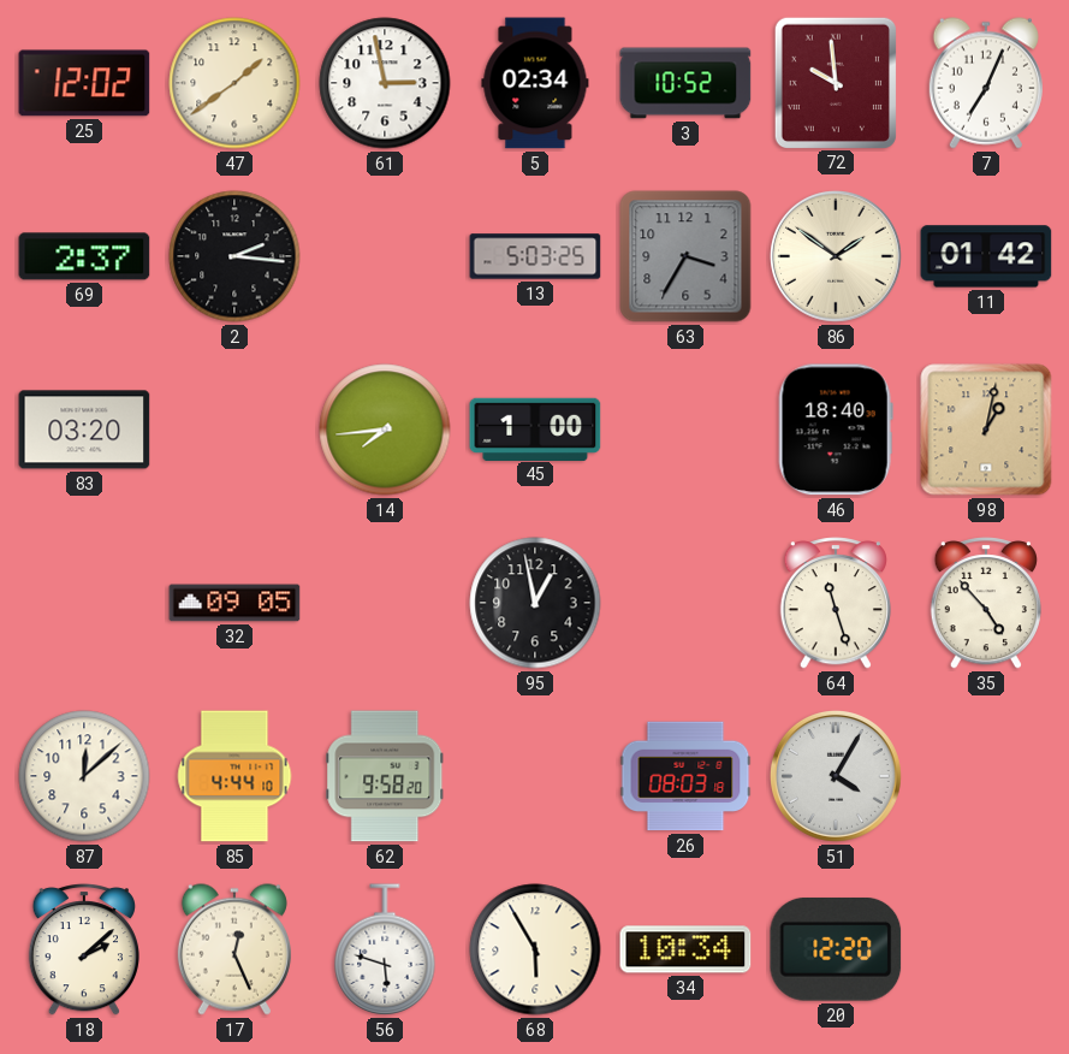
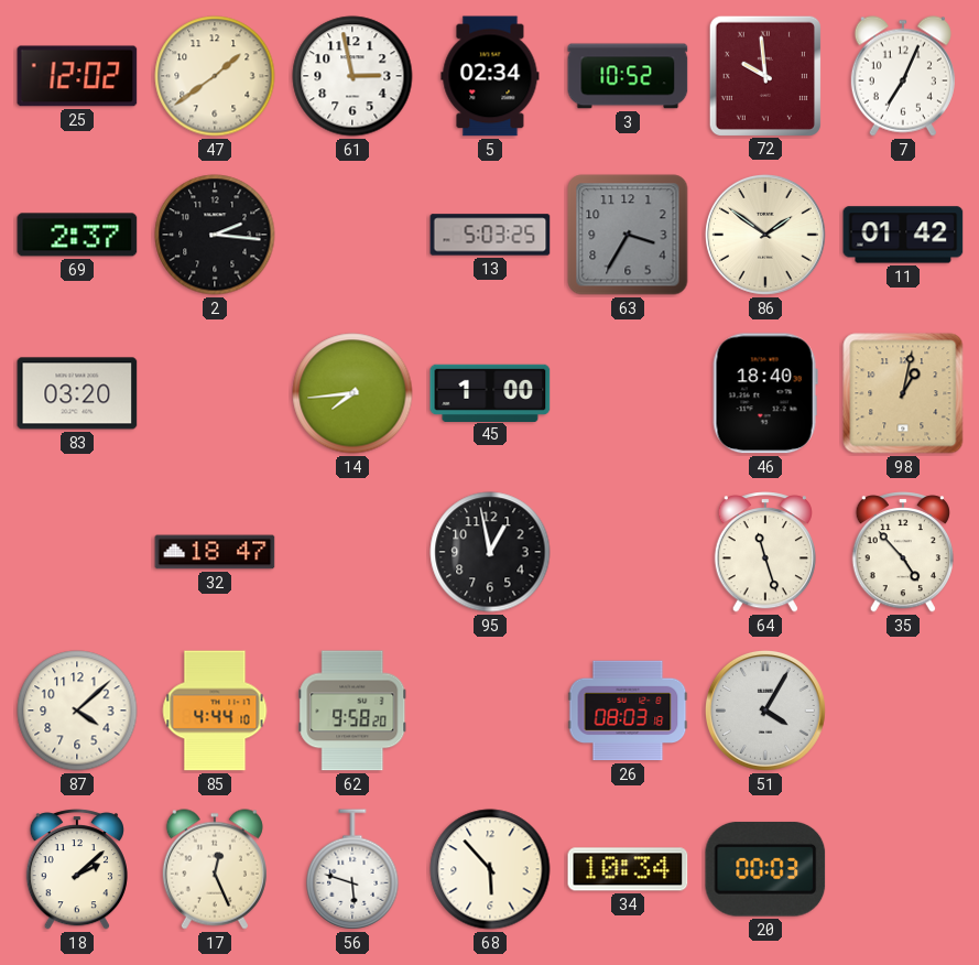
32: 09:05 -> 18:47 (215, 552)
87: 12:08 -> 4:08 (77, 711)
68: 5:55 -> 5:53 (490, 869)
20: 12:20 -> 00:03 (765, 869)
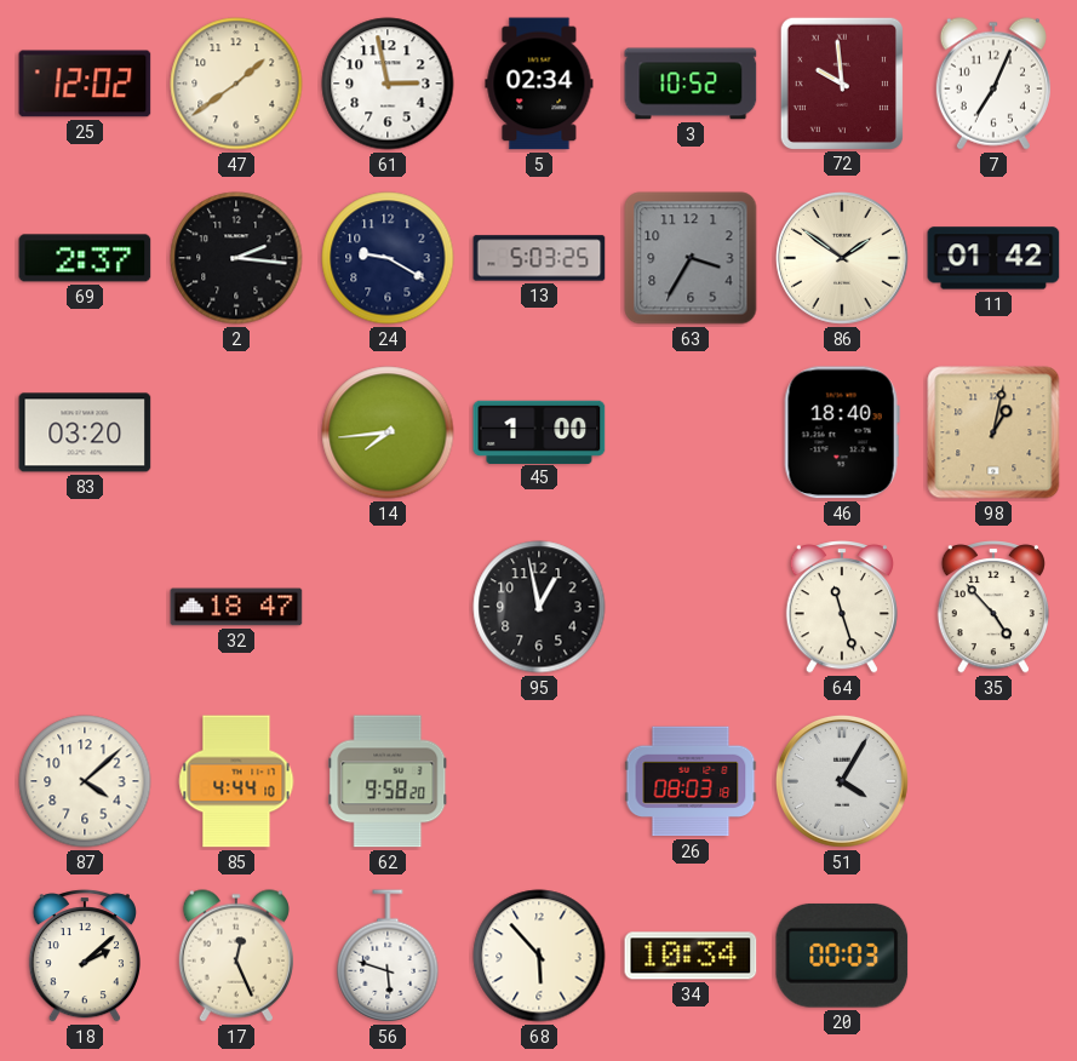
24: none -> 9:20 (388, 258)
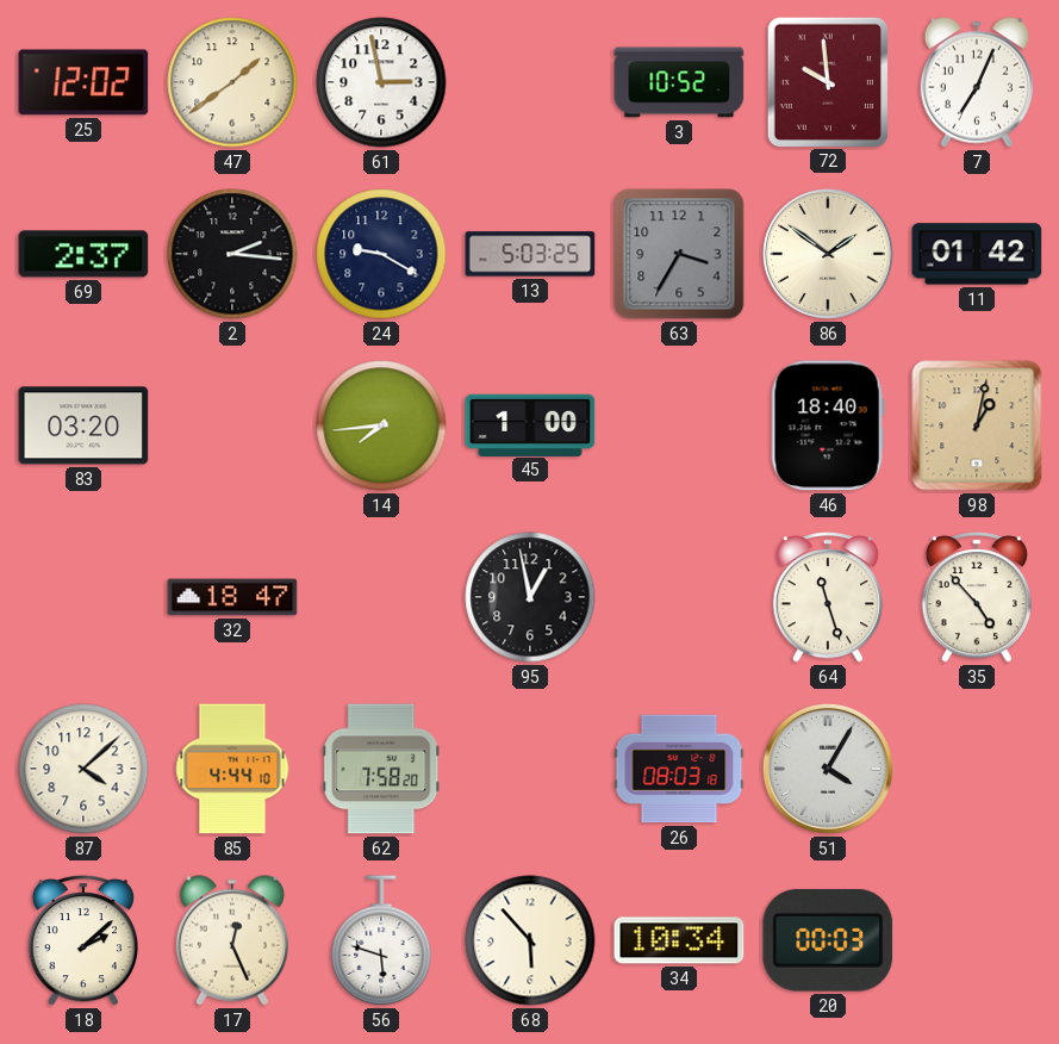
5: 02:34 -> none (539, 84)
62: 9:58 -> 7:58 (381, 769)
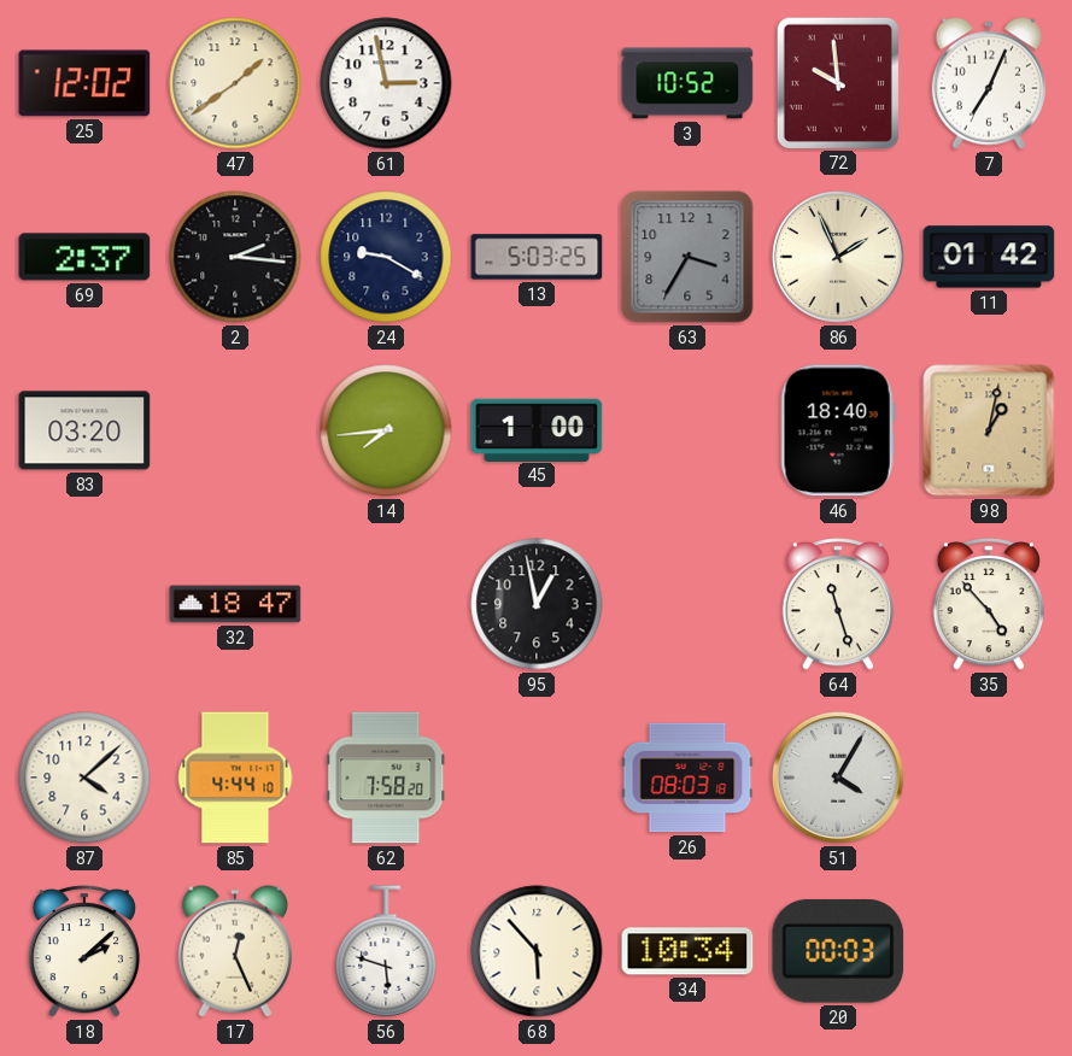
86: 1:51 -> 1:56 (838, 257)
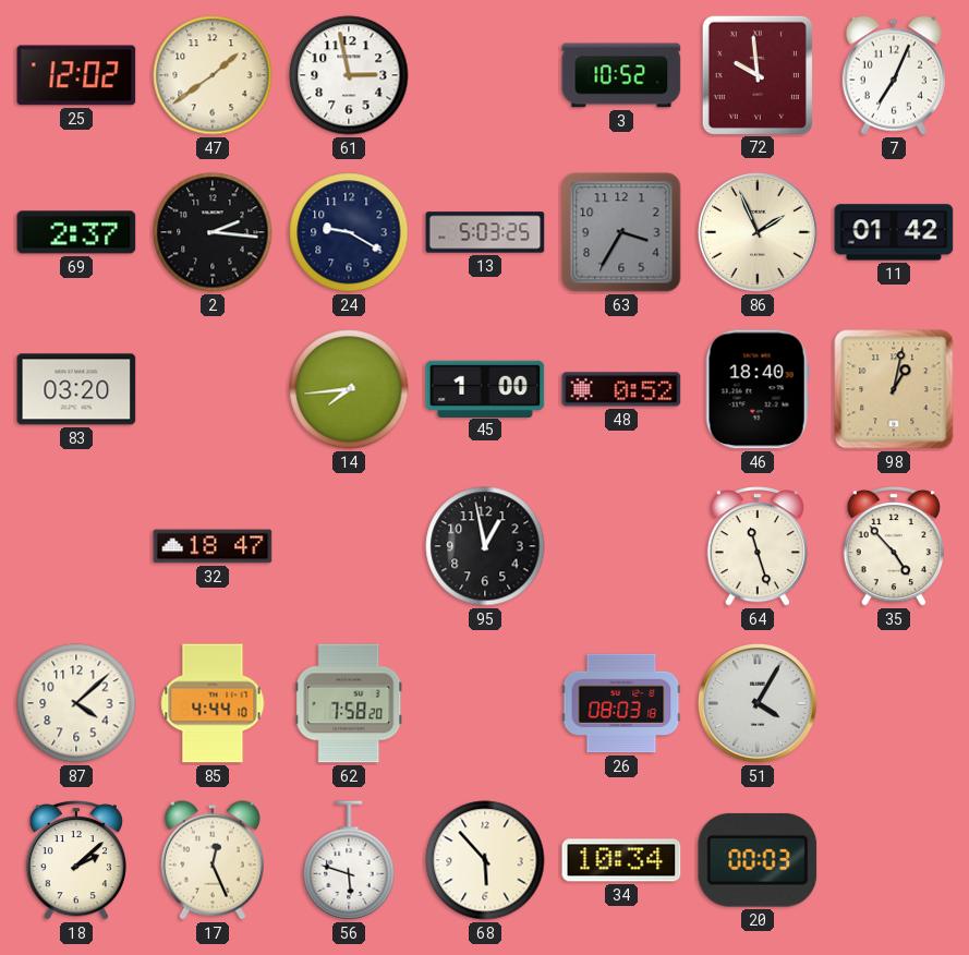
48: none -> 0:52 (621, 389)
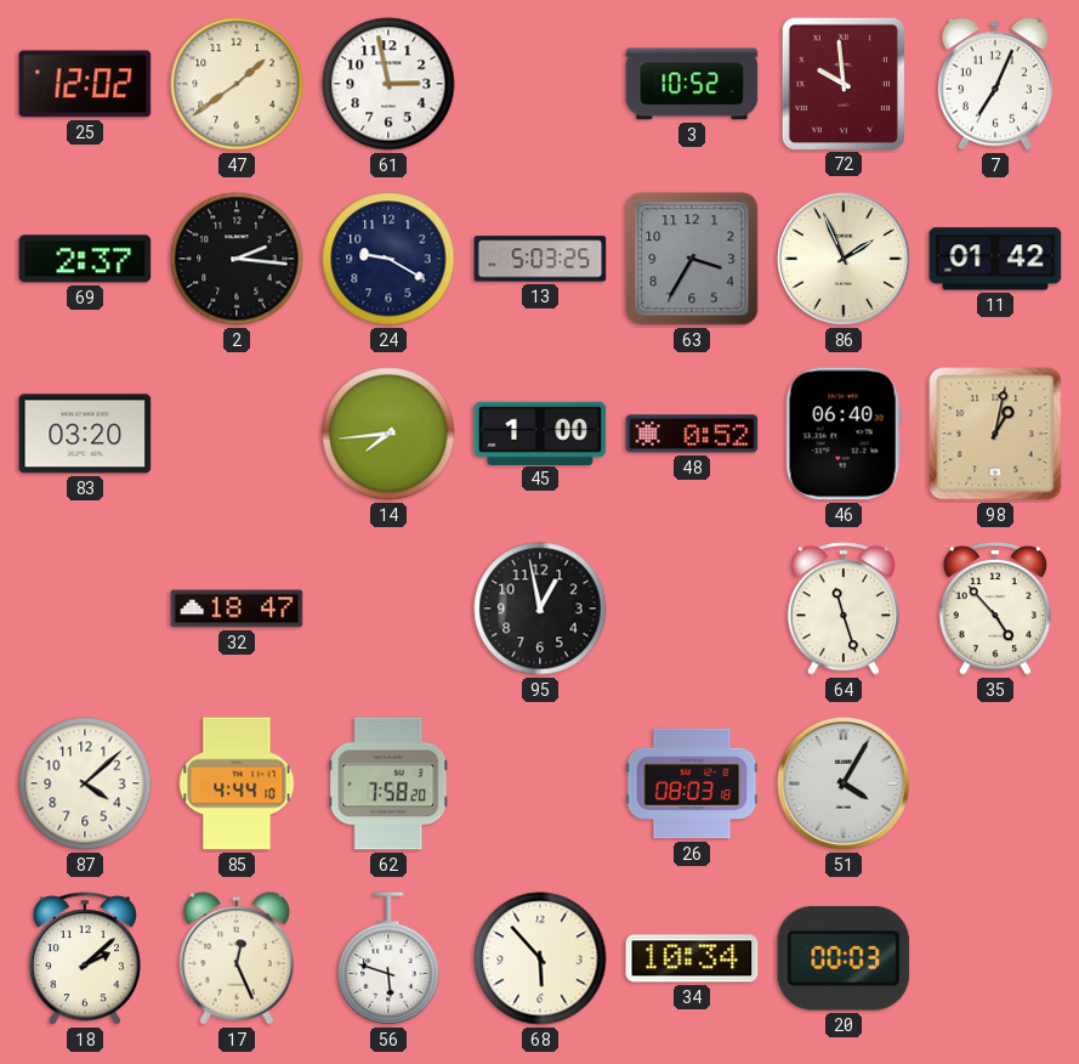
46: 18:40 -> 06:40 (844, 434)
